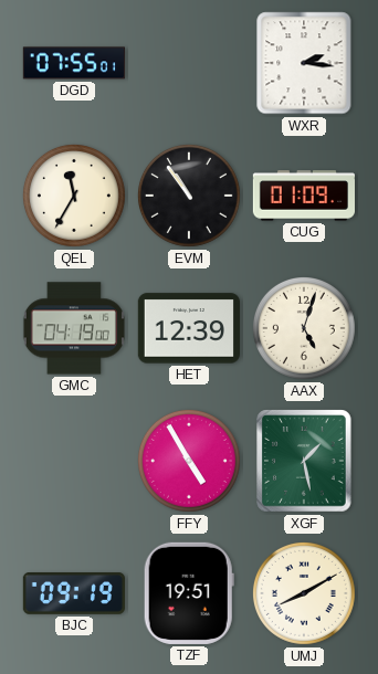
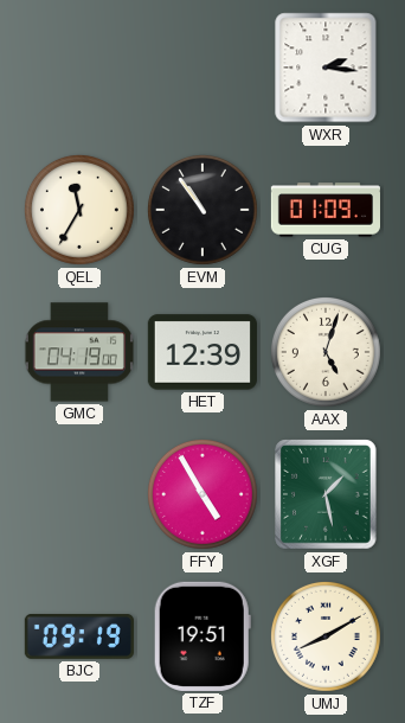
DGD: 07:55 -> none (74, 63)
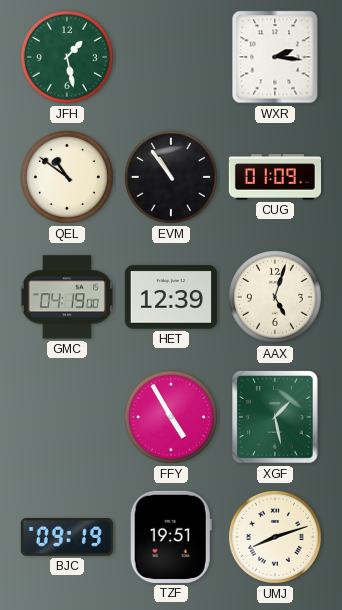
JFH: none -> 1:28 (67, 57)
QEL: 11:35 -> 10:51 (67, 177)
UMJ: 8:10 -> 8:12 (275, 537)
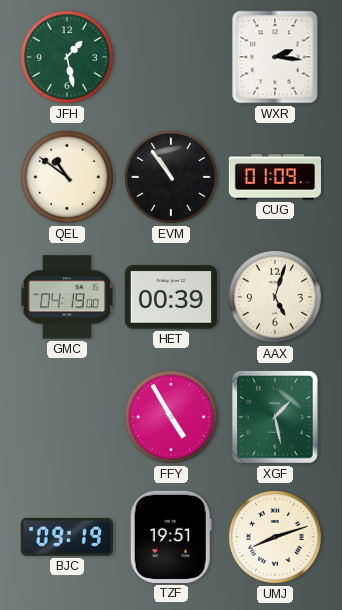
HET: 12:39 -> 00:39 (171, 297)
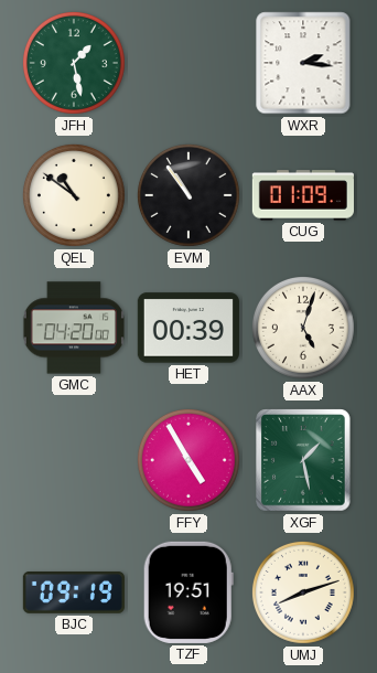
GMC: 04:19 -> 04:20 (74, 328)
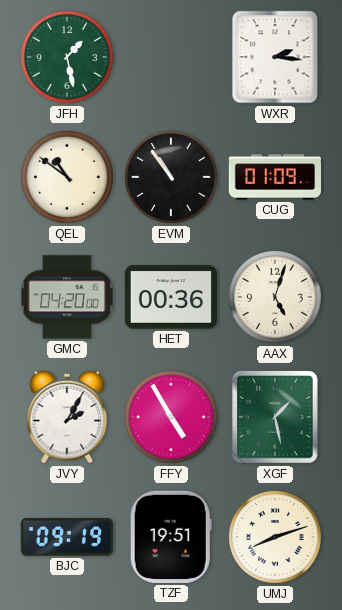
HET: 00:39 -> 00:36 (171, 297)
JVY: none -> 2:05 (67, 417)
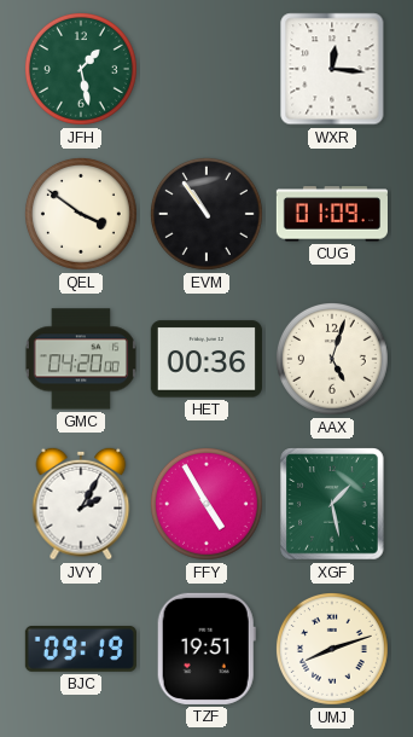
WXR: 2:16 -> 12:16 (332, 69)
QEL: 10:51 -> 3:51 (81, 214)
